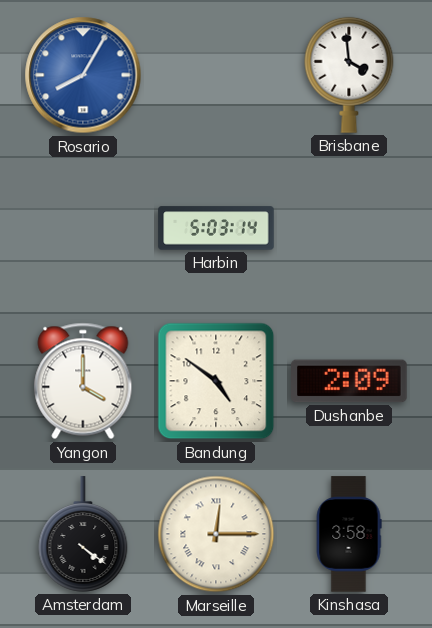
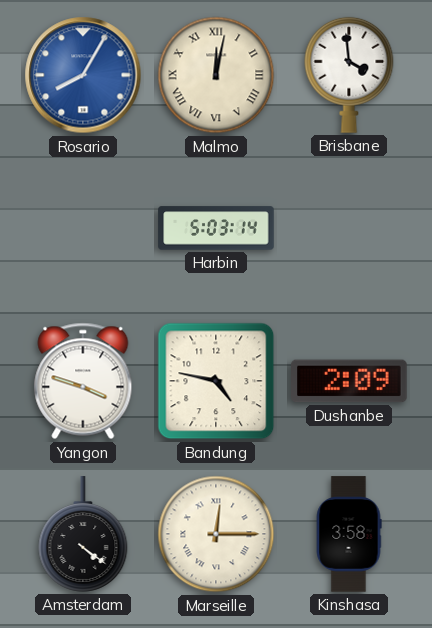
Malmo: none -> 12:02 (216, 75)
Yangon: 4:00 -> 3:48 (83, 381)
Bandung: 4:51 -> 4:47 (216, 381)
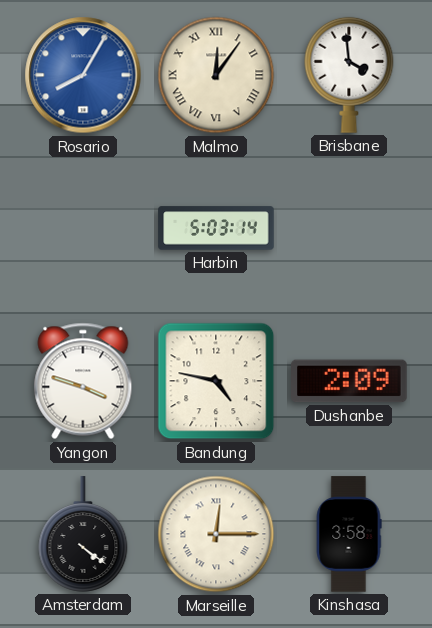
Malmo: 12:02 -> 12:06 (216, 75)
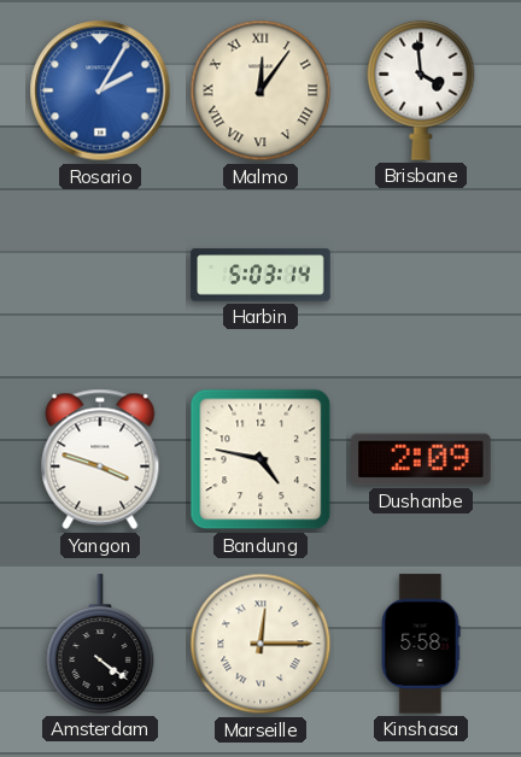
Rosario: 8:05 -> 2:05 (100, 90)
Kinshasa: 3:58 -> 5:58 (421, 644)
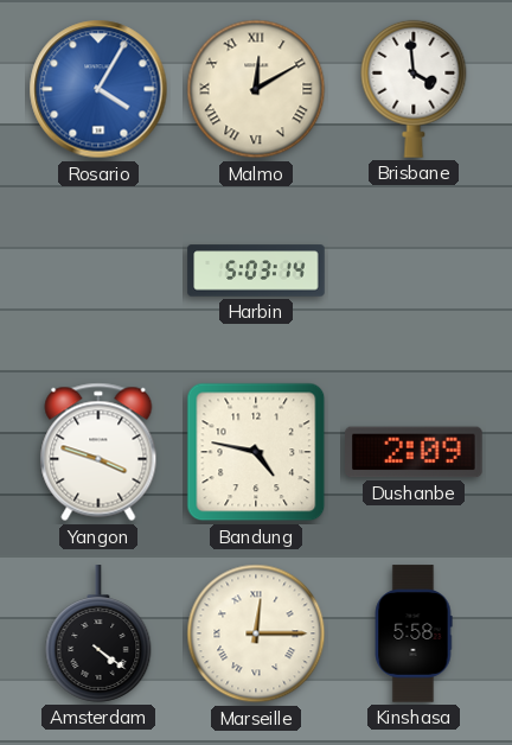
Rosario: 2:05 -> 4:05 (98, 89)
Malmo: 12:06 -> 12:10 (256, 89)
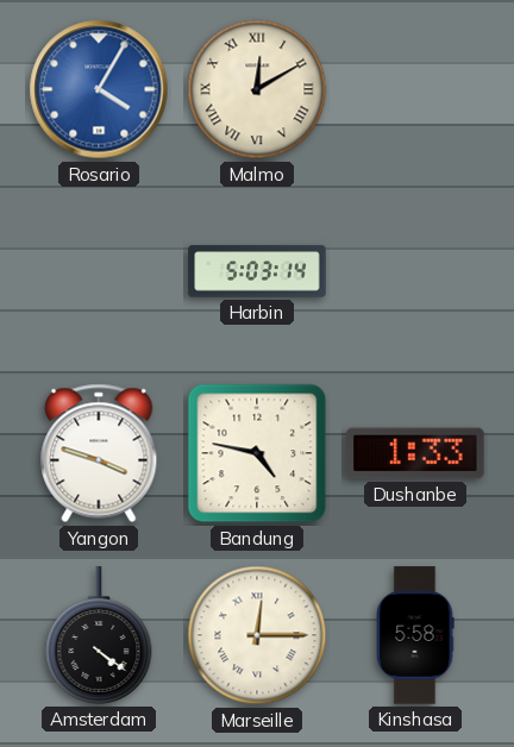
Brisbane: 3:59 -> none (414, 89)
Dushanbe: 2:09 -> 1:33 (415, 453)
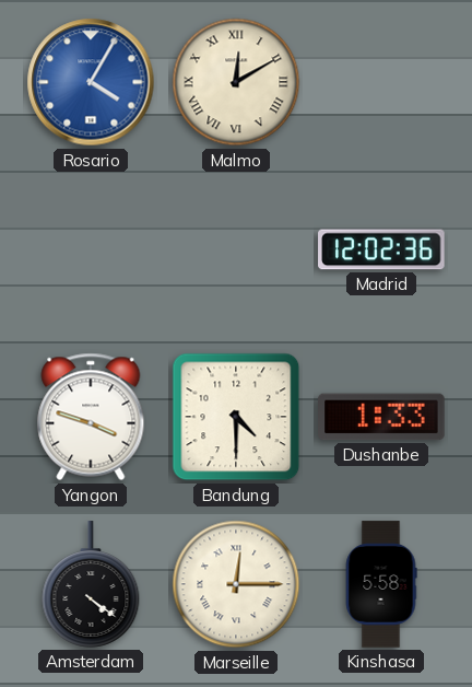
Harbin: 5:03 -> none (257, 271)
Madrid: none -> 12:02 (381, 249)
Bandung: 4:47 -> 4:30 (236, 417)
